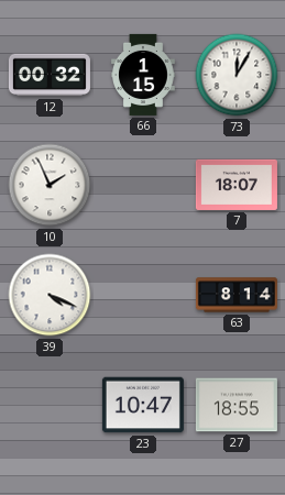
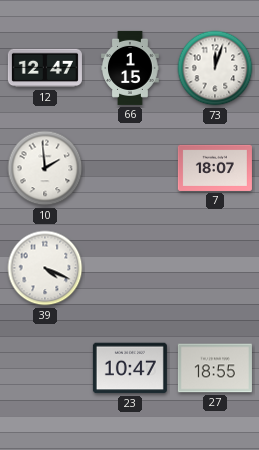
12: 00:32 -> 12:47 (45, 68)
73: 12:05 -> 12:03 (215, 68)
10: 1:56 -> 1:59 (45, 168)
63: 8:14 -> none (237, 295)
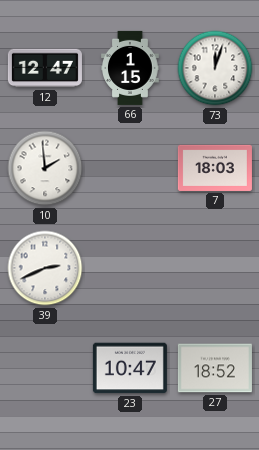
7: 18:07 -> 18:03 (215, 168)
39: 4:19 -> 2:41 (45, 268)
27: 18:55 -> 18:52 (215, 368)
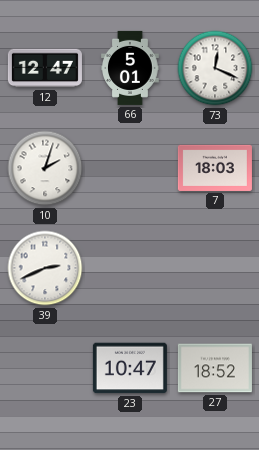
66: 1:15 -> 5:01 (130, 68)
73: 12:03 -> 12:19 (215, 68)
10: 1:59 -> 2:03 (45, 168)
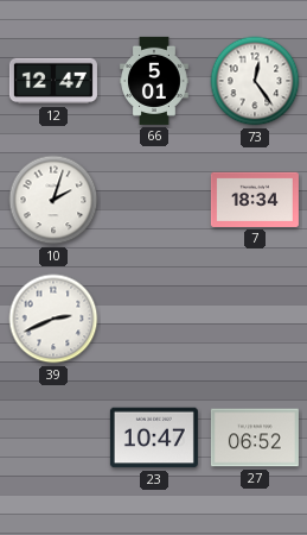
73: 12:19 -> 12:24 (255, 81)
7: 18:03 -> 18:34 (255, 200)
27: 18:52 -> 06:52 (255, 438)
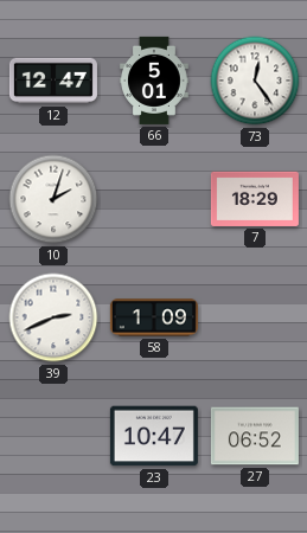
7: 18:34 -> 18:29 (255, 199)
58: none -> 1:09 (154, 317)
